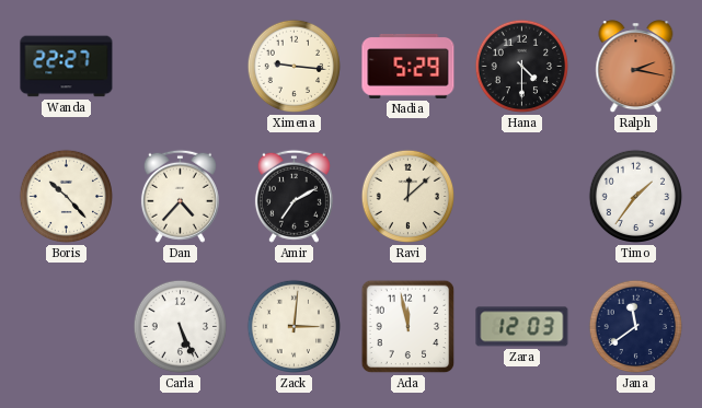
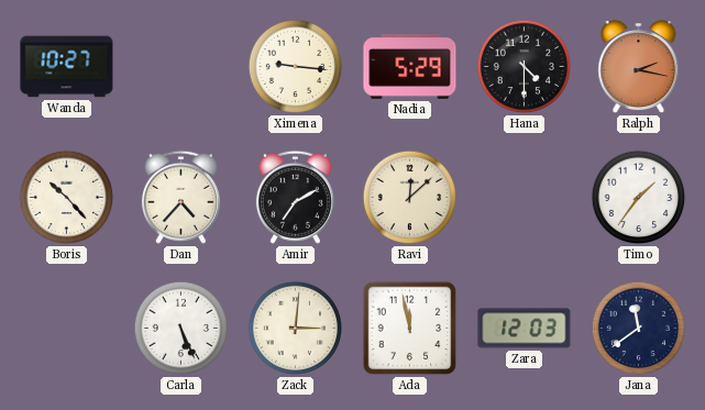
Wanda: 22:27 -> 10:27 (67, 67)
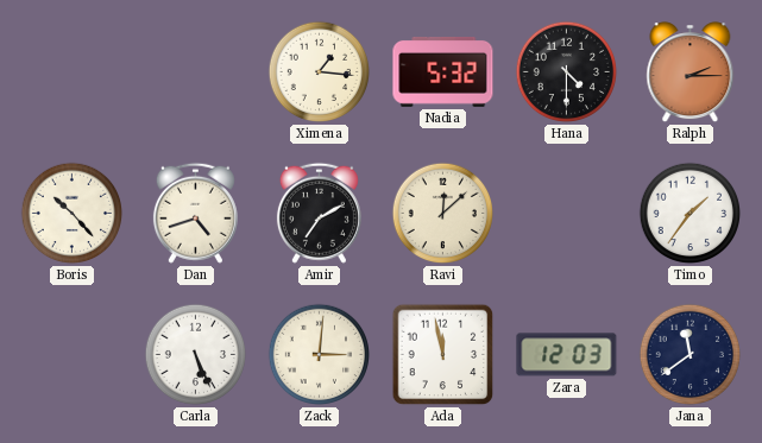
Wanda: 10:27 -> none (67, 67)
Ximena: 9:16 -> 1:16 (320, 72)
Nadia: 5:29 -> 5:32 (443, 72)
Ralph: 2:17 -> 2:15 (691, 72)
Dan: 4:37 -> 4:42 (195, 213)
